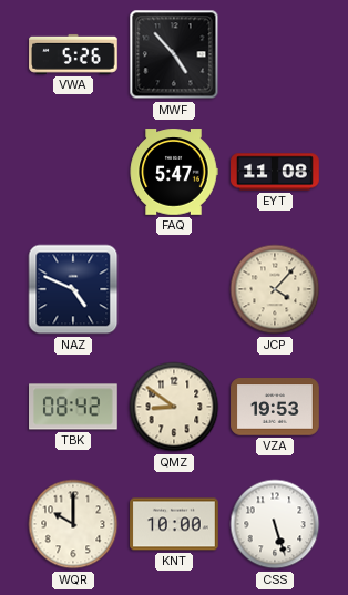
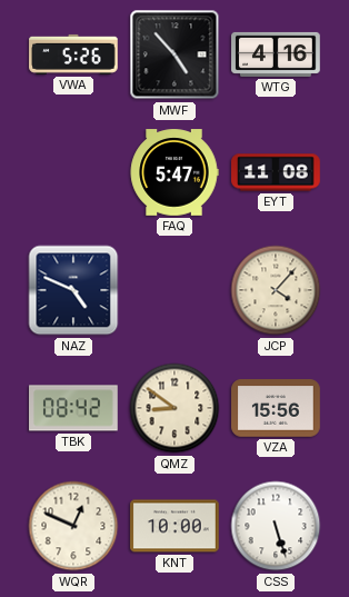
WTG: none -> 4:16 (276, 54)
VZA: 19:53 -> 15:56 (276, 408)
WQR: 10:00 -> 12:49 (73, 526)
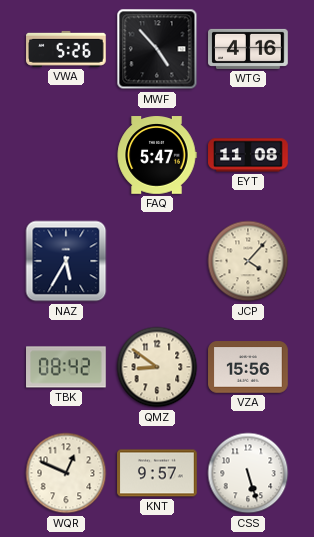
NAZ: 4:49 -> 5:35 (66, 261)
KNT: 10:00 -> 9:57 (157, 473)
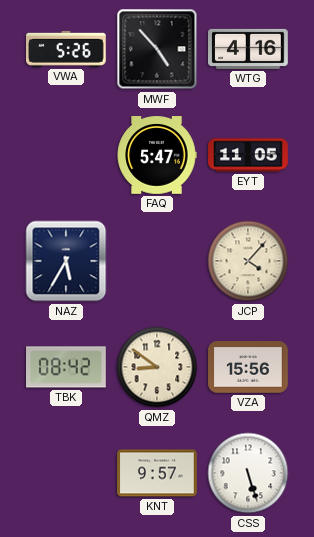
EYT: 11:08 -> 11:05 (248, 155)
WQR: 12:49 -> none (66, 473)
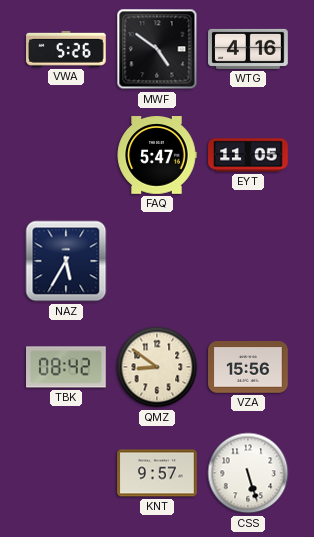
MWF: 4:53 -> 4:51 (157, 49)
JCP: 4:07 -> none (248, 261)
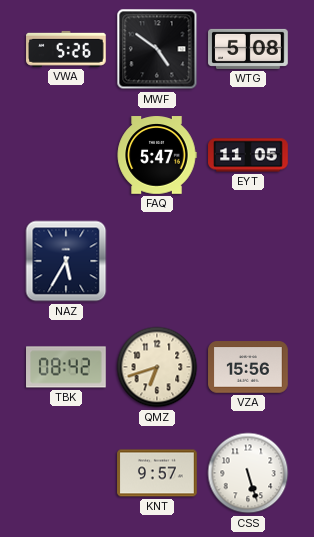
WTG: 4:16 -> 5:08 (248, 49)
QMZ: 8:51 -> 6:42 (157, 367)
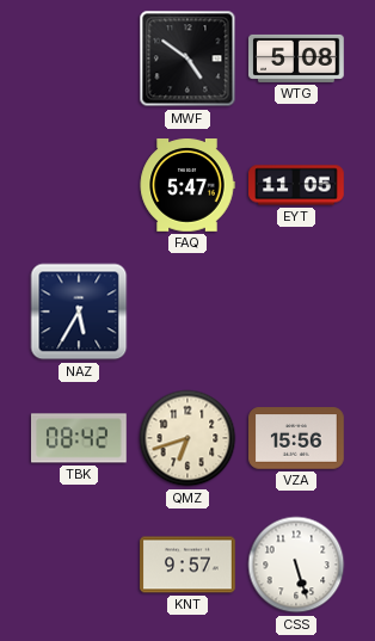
VWA: 5:26 -> none (66, 49)
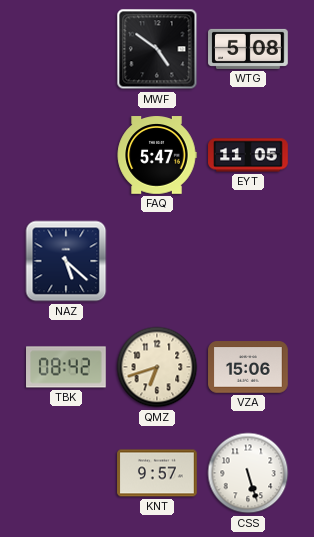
NAZ: 5:35 -> 5:22 (66, 261)
VZA: 15:56 -> 15:06 (248, 367)
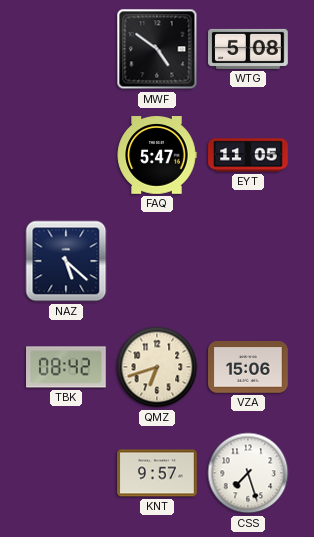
CSS: 5:27 -> 7:27 (248, 473)
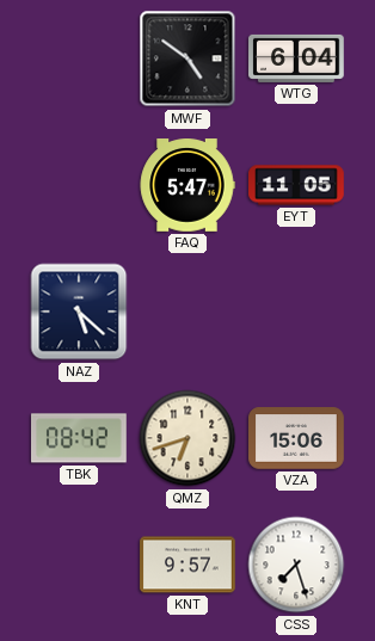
WTG: 5:08 -> 6:04 (296, 58)
